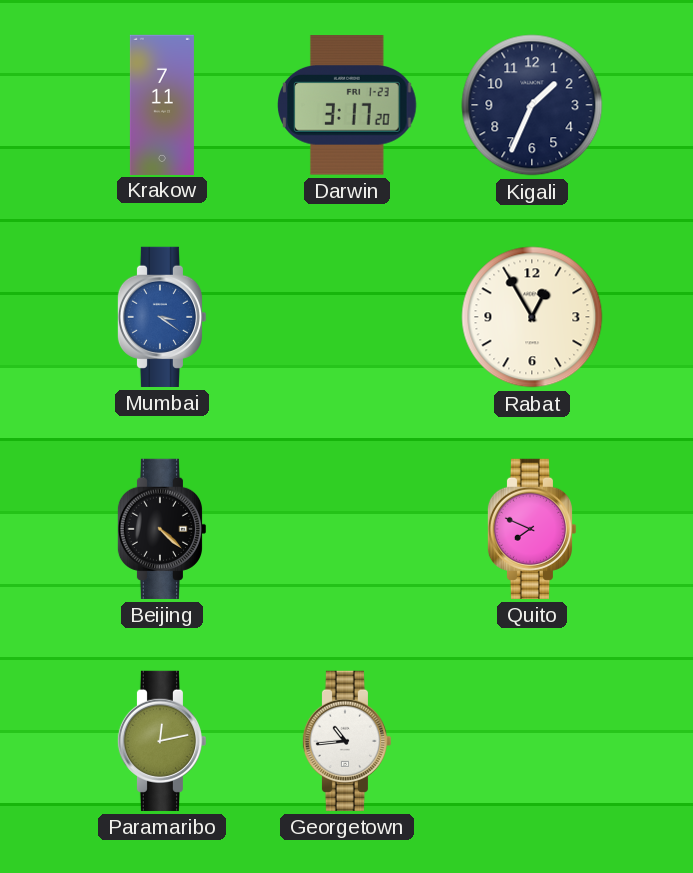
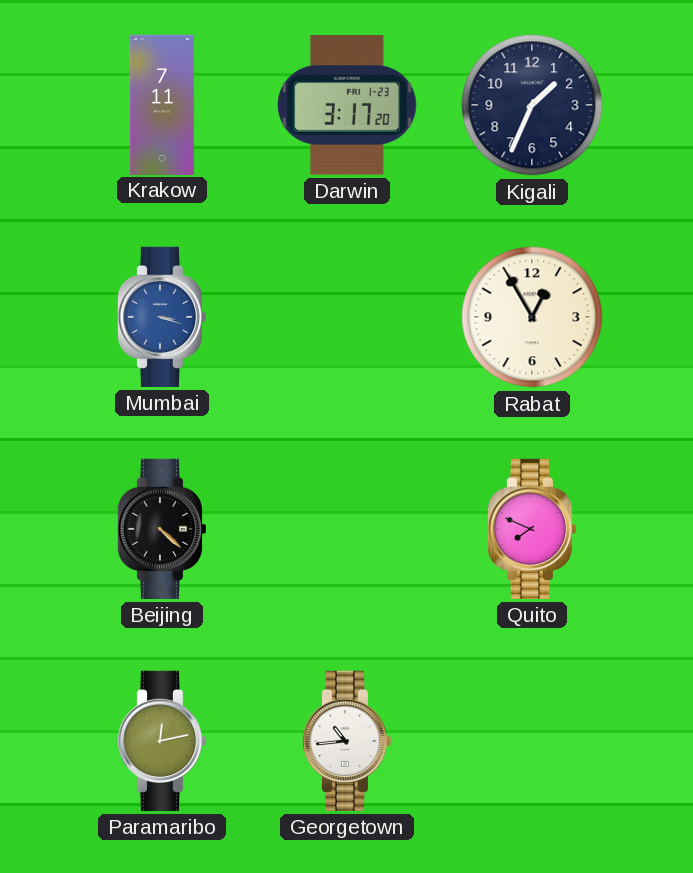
Mumbai: 3:21 -> 3:18 (161, 317)
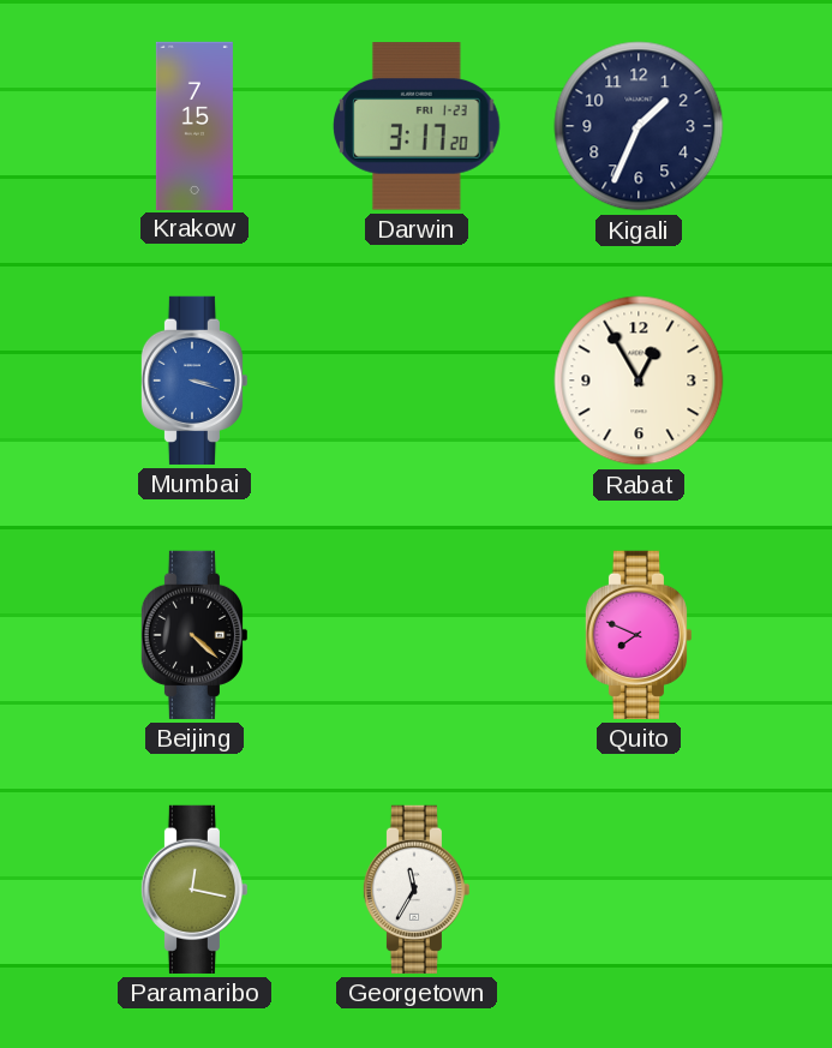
Krakow: 7:11 -> 7:15 (194, 125)
Paramaribo: 12:13 -> 12:17 (193, 890)
Georgetown: 10:44 -> 11:35 (415, 890)
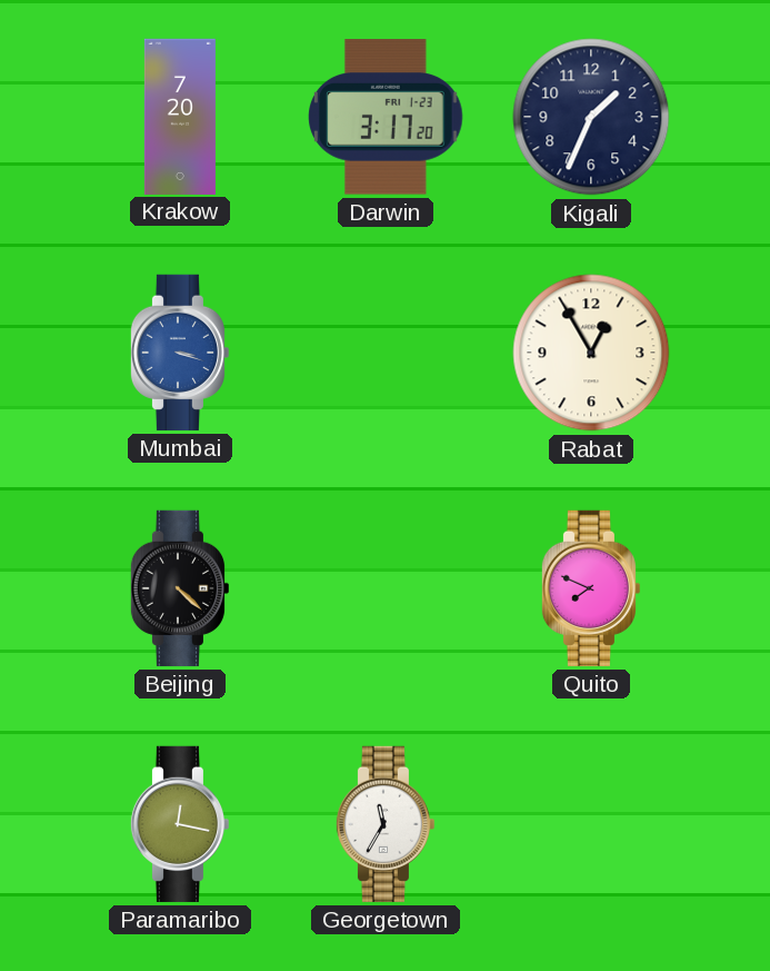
Krakow: 7:15 -> 7:20 (180, 116)
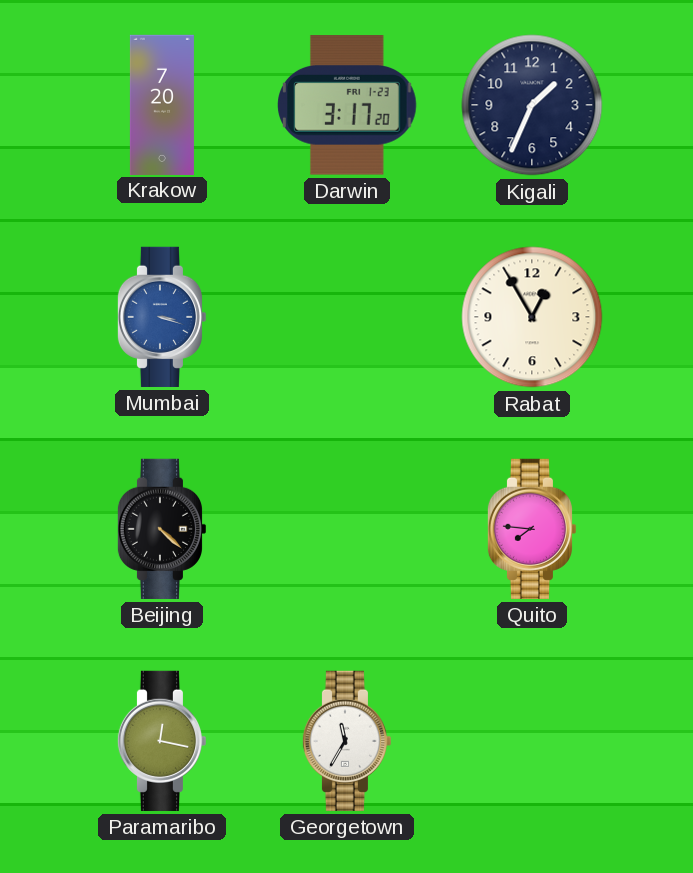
Quito: 7:49 -> 7:46 (531, 529)
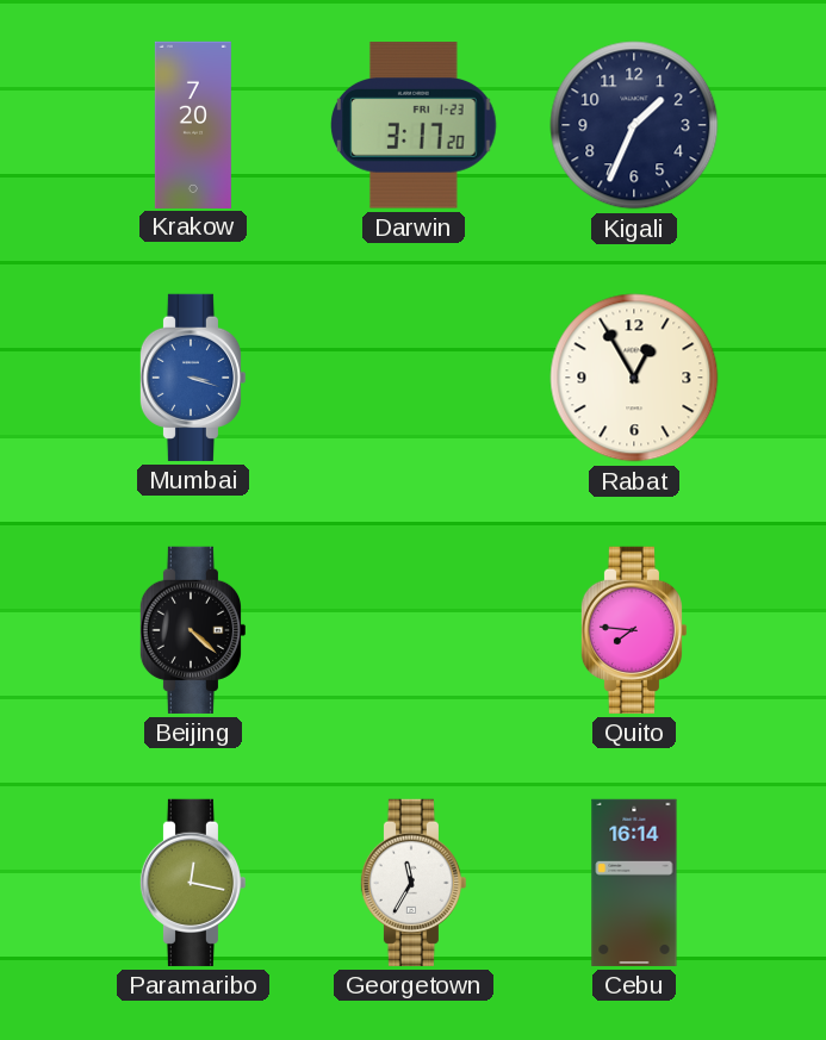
Cebu: none -> 16:14 (634, 883)
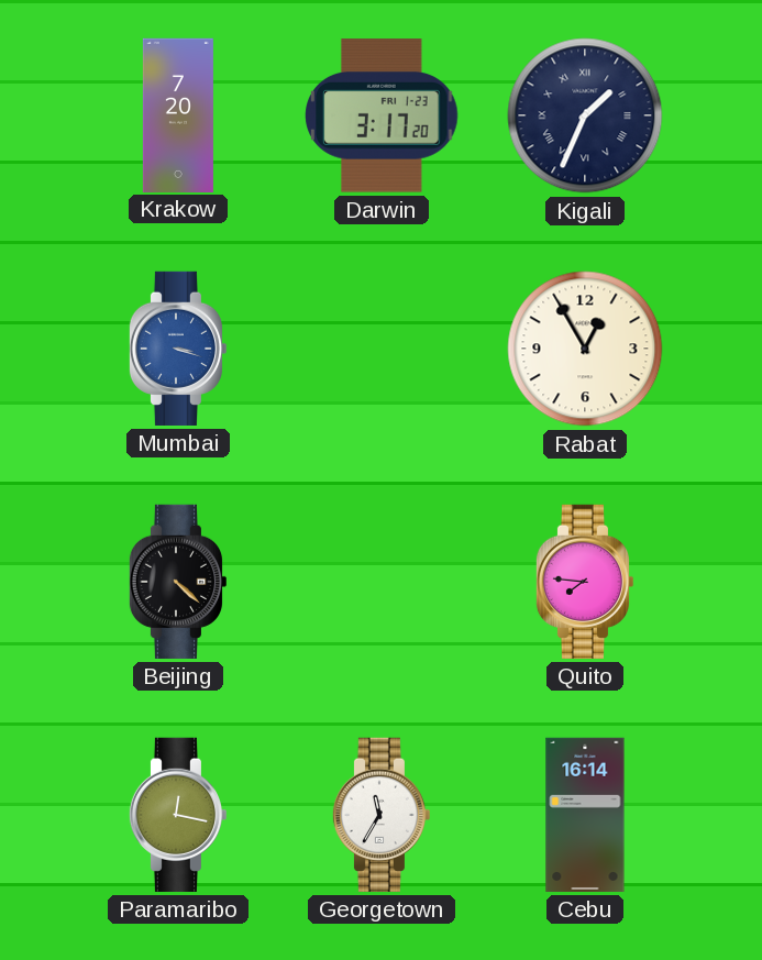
Kigali numerals: Arabic -> Roman (585, 115)
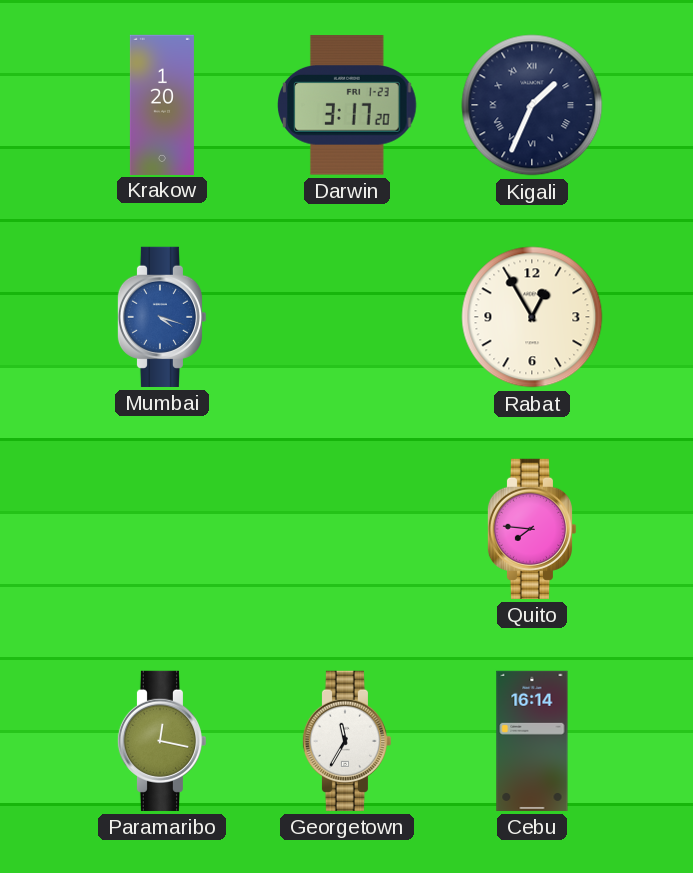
Krakow: 7:20 -> 1:20 (162, 104)
Mumbai: 3:18 -> 4:18 (161, 317)
Beijing: 4:22 -> none (177, 582)
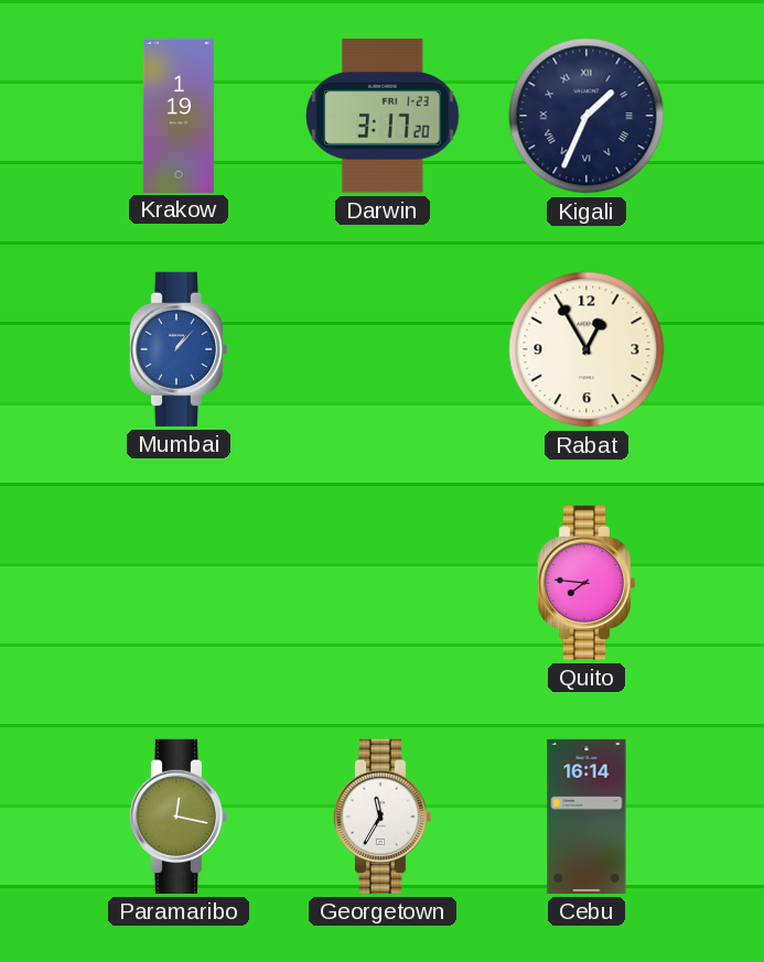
Krakow: 1:20 -> 1:19 (179, 115)
Mumbai: 4:18 -> 1:07 (177, 349)
